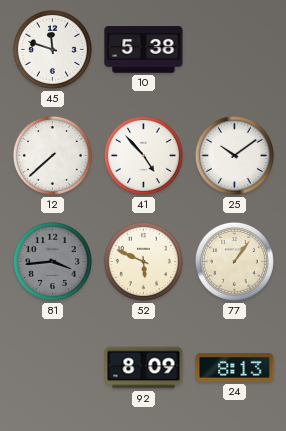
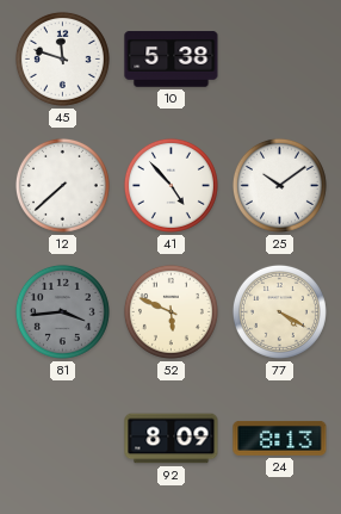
77: 1:06 -> 4:20 (279, 311)
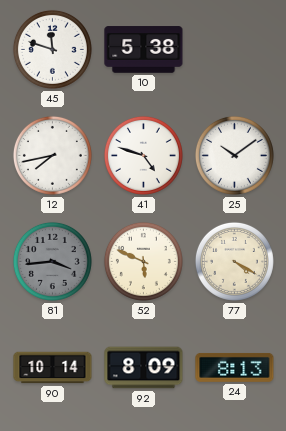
12: 7:38 -> 7:43 (52, 155)
41: 4:53 -> 4:48 (143, 155)
90: none -> 10:14 (53, 368)
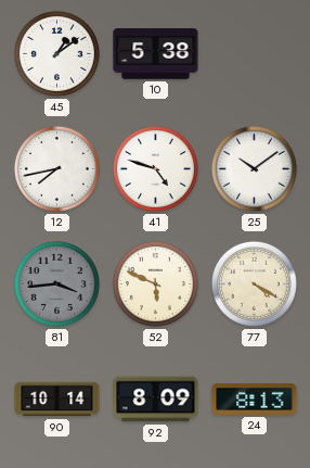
45: 11:48 -> 1:09 (56, 53)
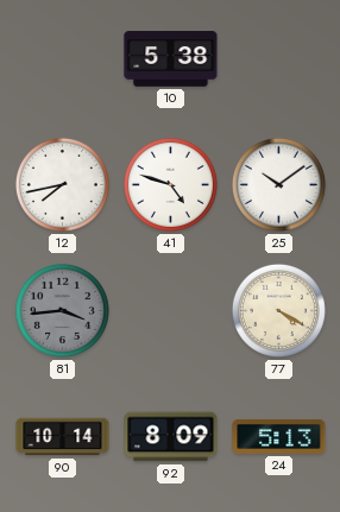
45: 1:09 -> none (56, 53)
52: 5:49 -> none (155, 283)
24: 8:13 -> 5:13 (279, 436)
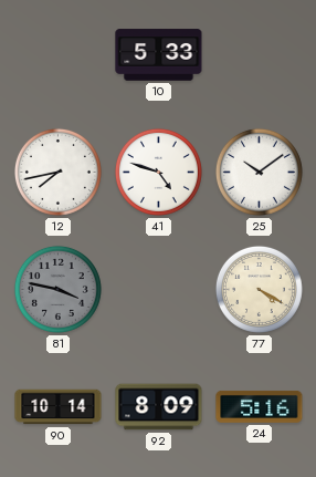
10: 5:38 -> 5:33 (159, 55)
81: 3:44 -> 3:47 (57, 289)
24: 5:13 -> 5:16 (260, 406)
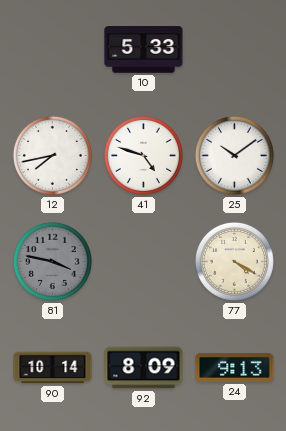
24: 5:16 -> 9:13 (235, 367)
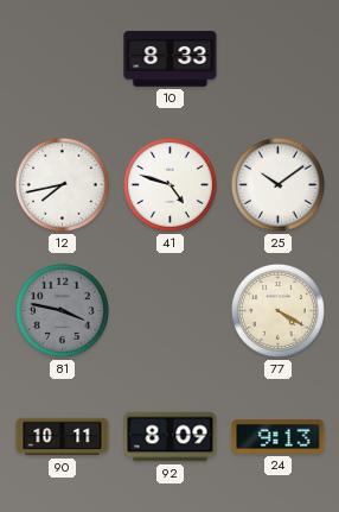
10: 5:33 -> 8:33 (171, 59)
90: 10:14 -> 10:11 (63, 437)
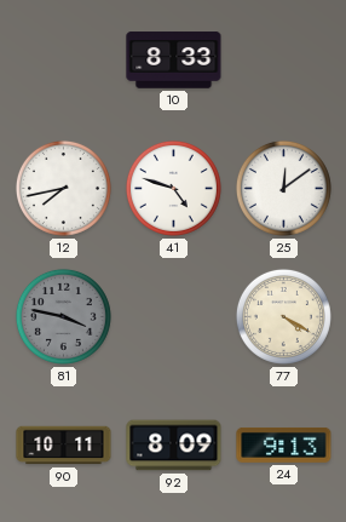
25: 10:09 -> 12:09 (283, 188)
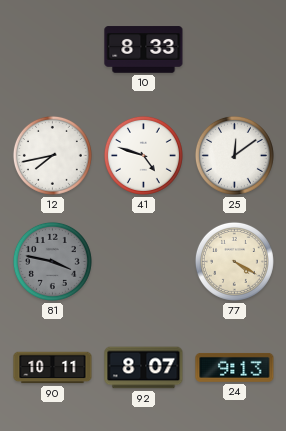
92: 8:09 -> 8:07 (144, 368)
